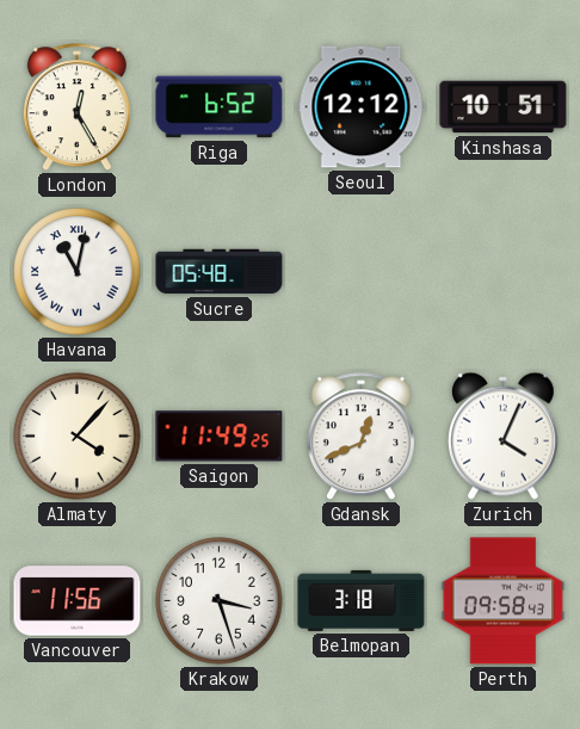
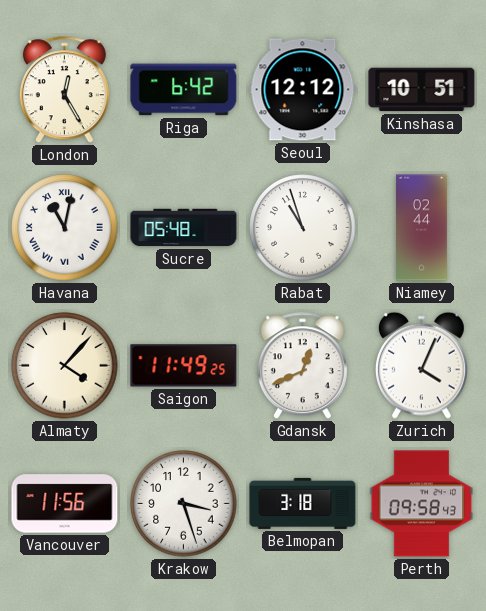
Riga: 6:52 -> 6:42 (184, 90)
Rabat: none -> 10:57 (303, 228)
Niamey: none -> 02:44 (422, 228)
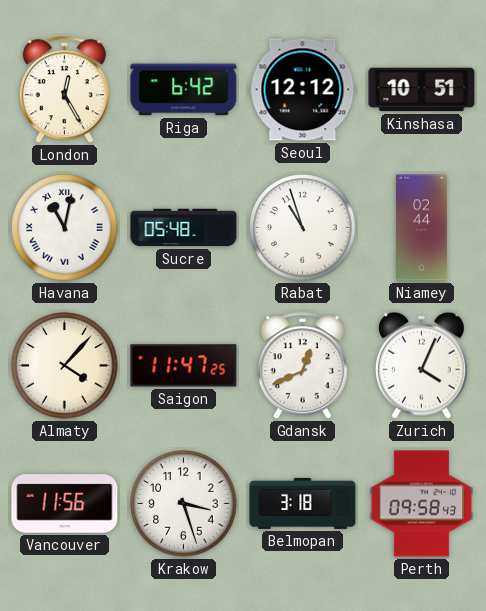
Saigon: 11:49 -> 11:47 (184, 366)
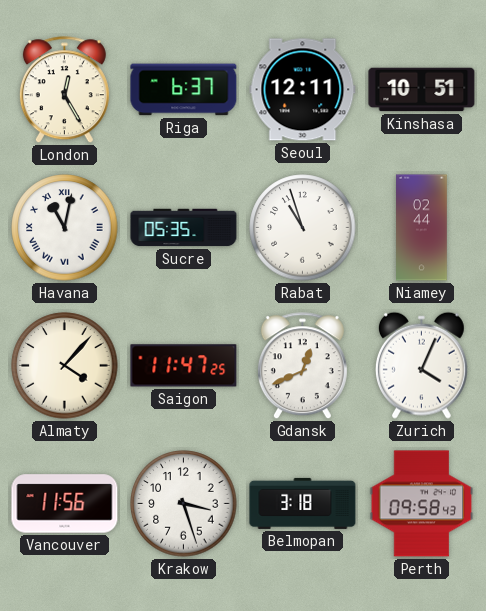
Riga: 6:42 -> 6:37 (184, 90)
Seoul: 12:12 -> 12:11 (303, 90)
Sucre: 05:48 -> 05:35 (184, 228)
